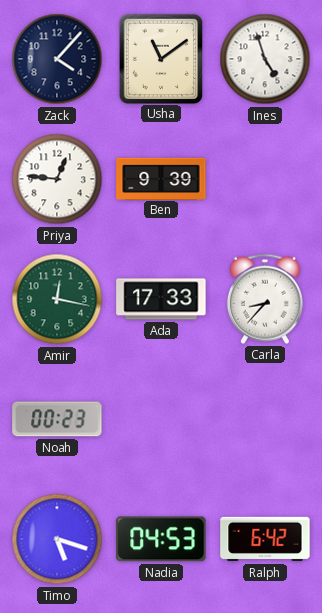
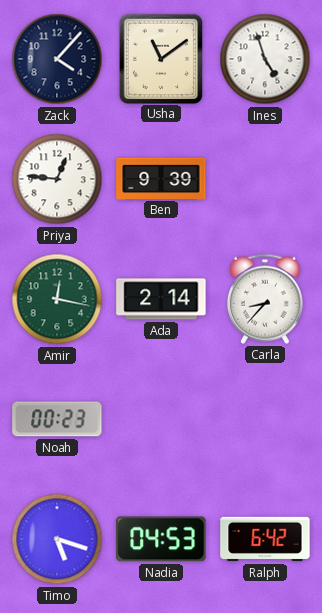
Ada: 17:33 -> 2:14 (161, 299)
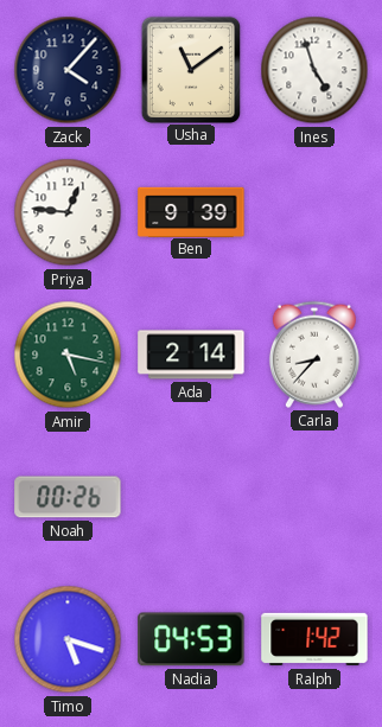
Amir: 12:17 -> 5:17 (68, 355)
Noah: 00:23 -> 00:26 (68, 497)
Ralph: 6:42 -> 1:42 (314, 639)
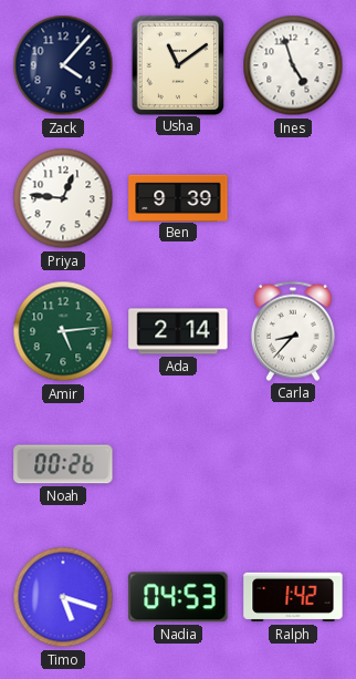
Amir: 5:17 -> 5:14 (63, 331)
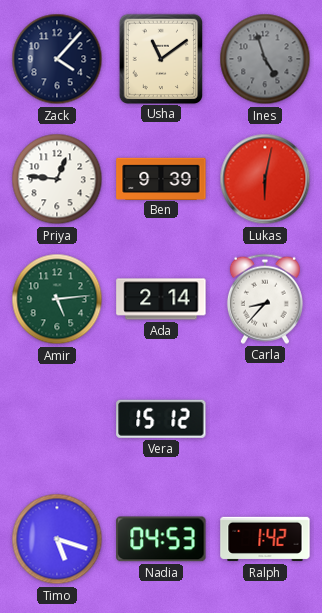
Ines dial: white -> grey (265, 59)
Lukas: none -> 6:02 (265, 179)
Noah: 00:26 -> none (63, 464)
Vera: none -> 15:12 (161, 419)
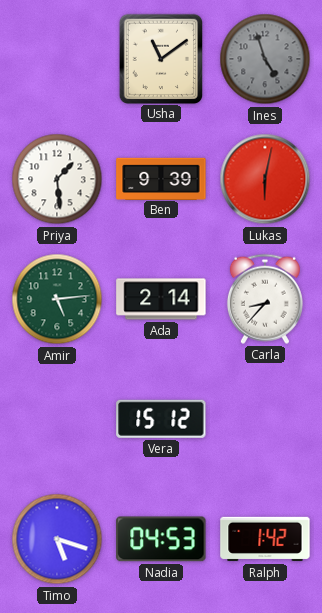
Zack: 4:07 -> none (57, 59)
Priya: 12:46 -> 1:29 (57, 179)
